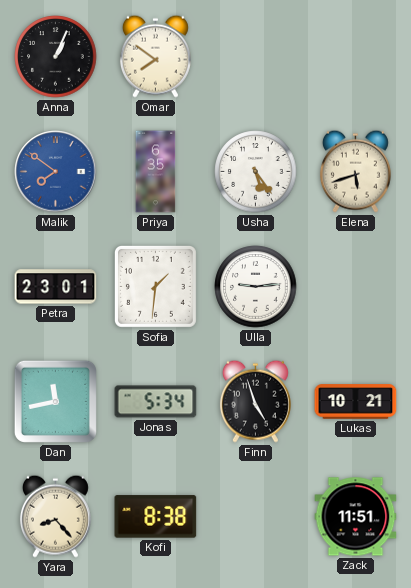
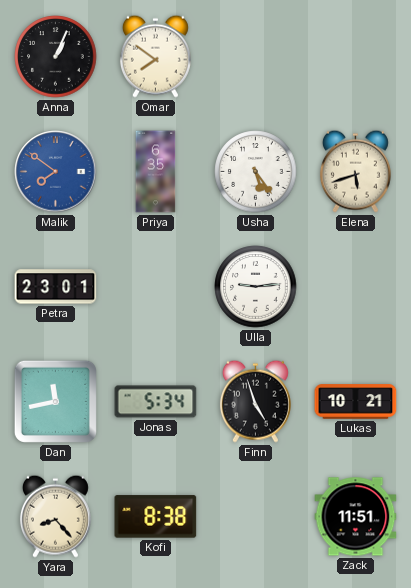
Sofia: 1:31 -> none (155, 286)
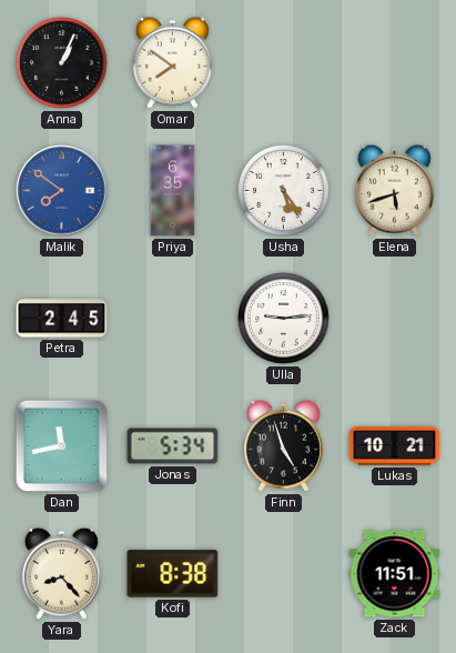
Petra: 23:01 -> 2:45 (62, 319)
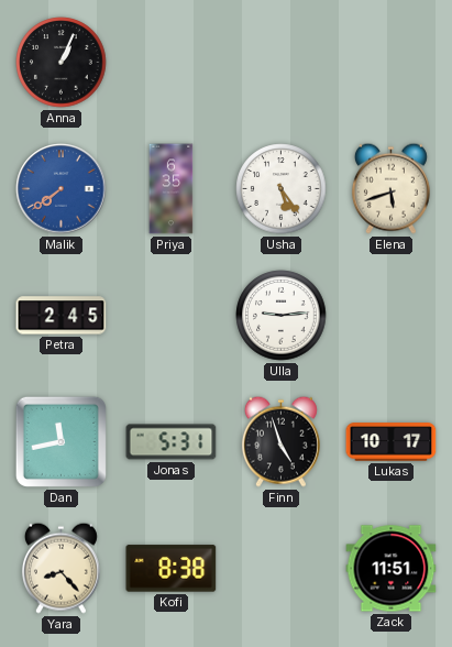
Omar: 7:51 -> none (172, 62)
Malik: 7:51 -> 7:39 (62, 189)
Jonas: 5:34 -> 5:31 (172, 442)
Lukas: 10:21 -> 10:17 (392, 442)
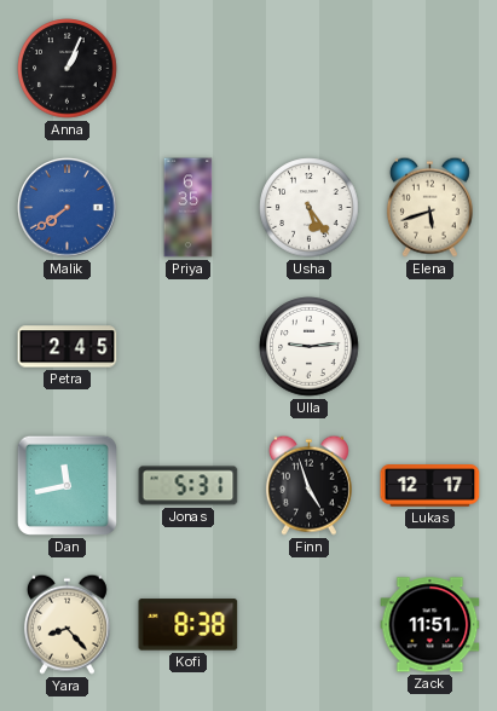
Lukas: 10:17 -> 12:17 (430, 486)
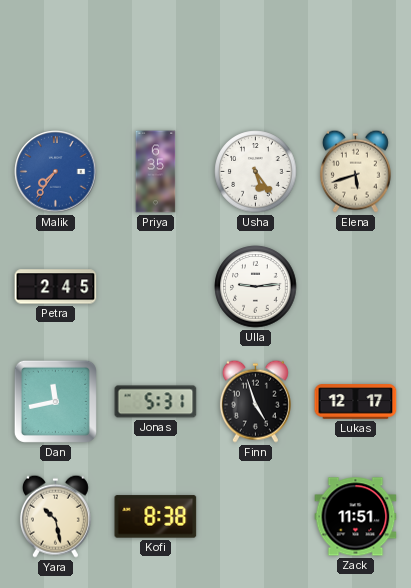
Anna: 1:04 -> none (68, 69)
Malik: 7:39 -> 7:36 (56, 172)
Yara: 8:23 -> 10:28 (55, 516)
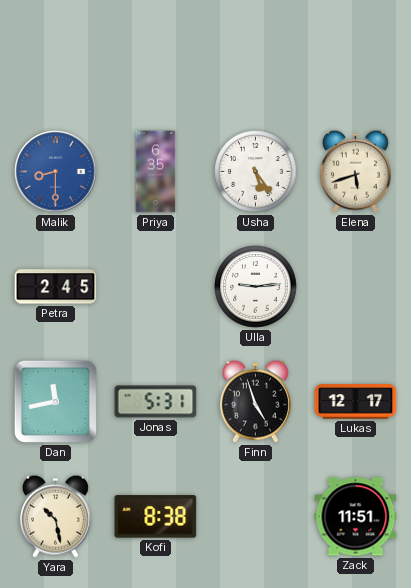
Malik: 7:36 -> 8:30 (56, 172)
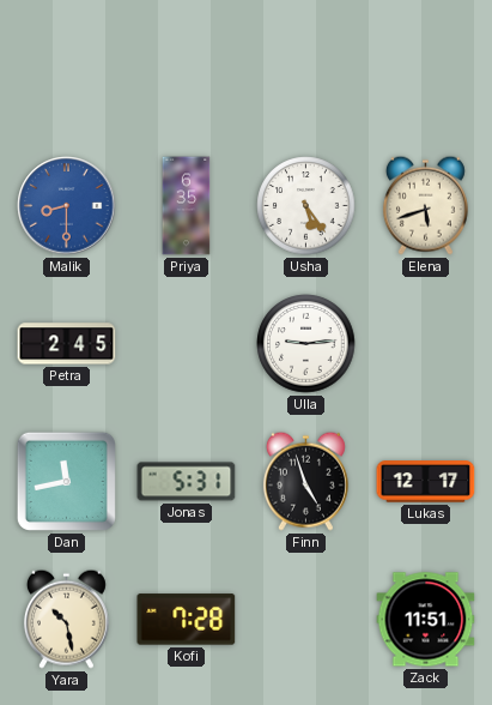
Kofi: 8:38 -> 7:28 (187, 620)
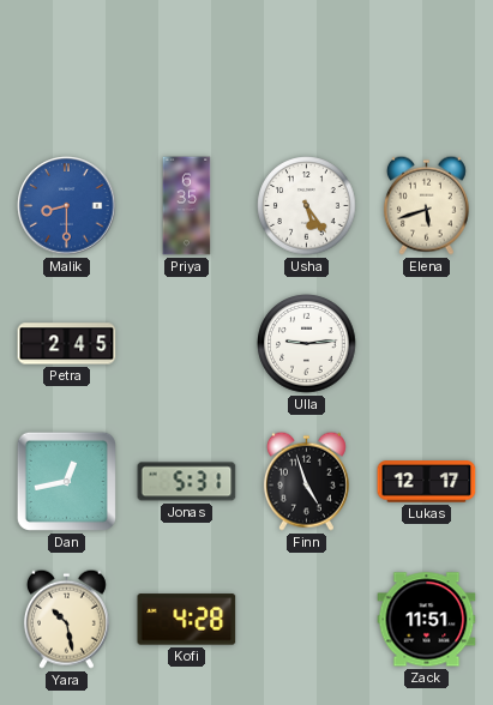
Dan: 11:43 -> 12:43 (66, 481)
Kofi: 7:28 -> 4:28 (187, 620)
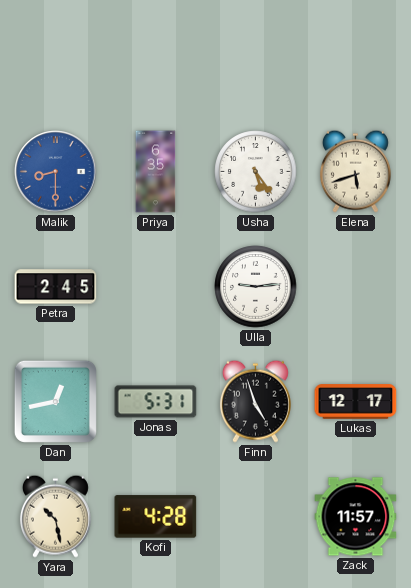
Zack: 11:51 -> 11:57 (356, 517)
